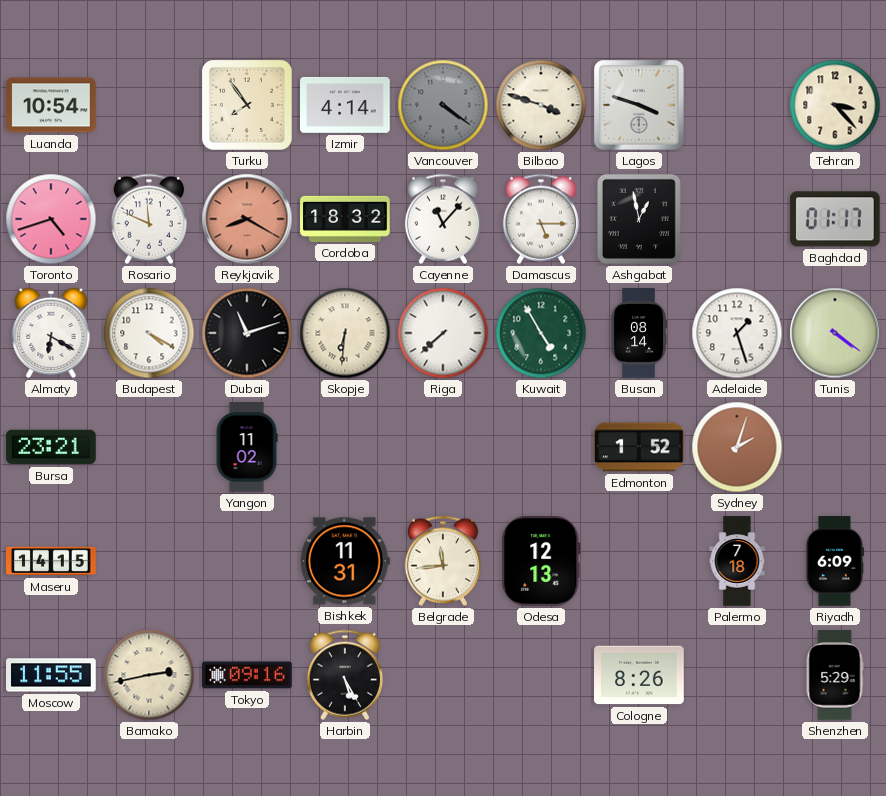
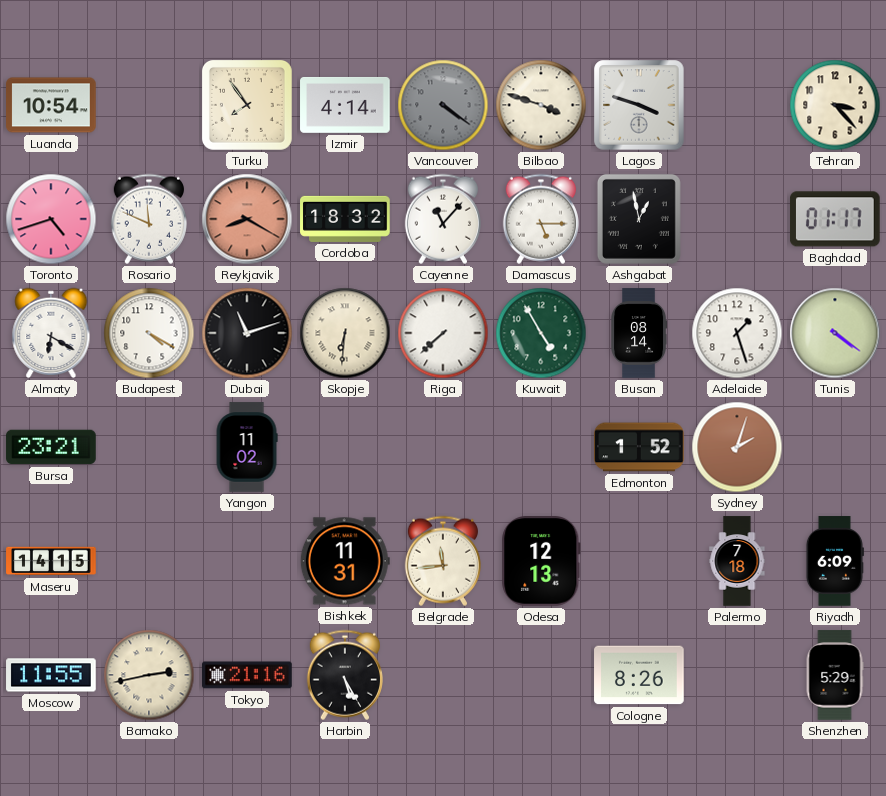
Tokyo: 09:16 -> 21:16 (247, 675)
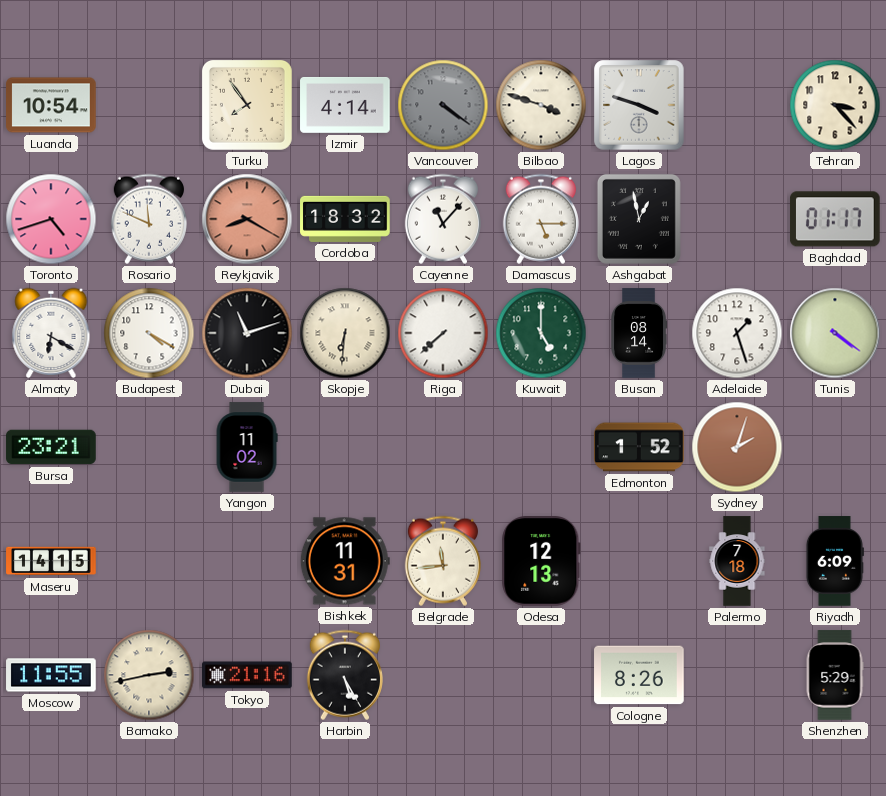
Kuwait: 4:55 -> 5:00 (541, 333)
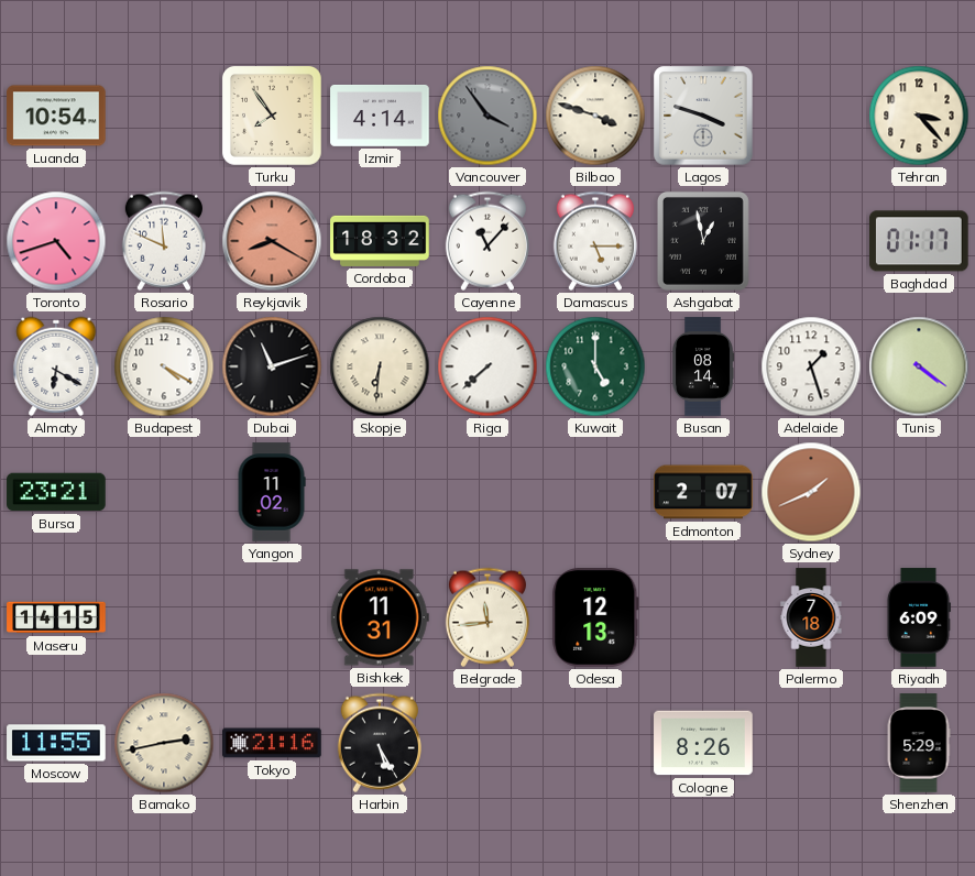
Vancouver: 4:21 -> 3:54 (487, 116)
Edmonton: 1:52 -> 2:07 (703, 492)
Sydney: 2:03 -> 1:41 (811, 492)
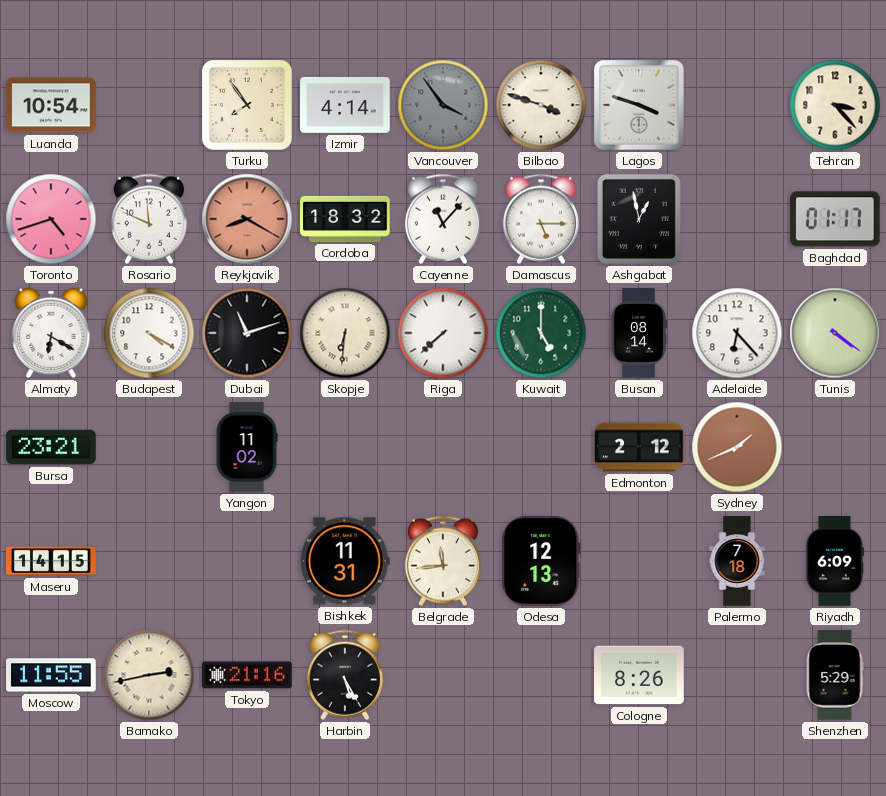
Adelaide: 1:27 -> 6:23 (737, 333)
Edmonton: 2:07 -> 2:12 (639, 447)
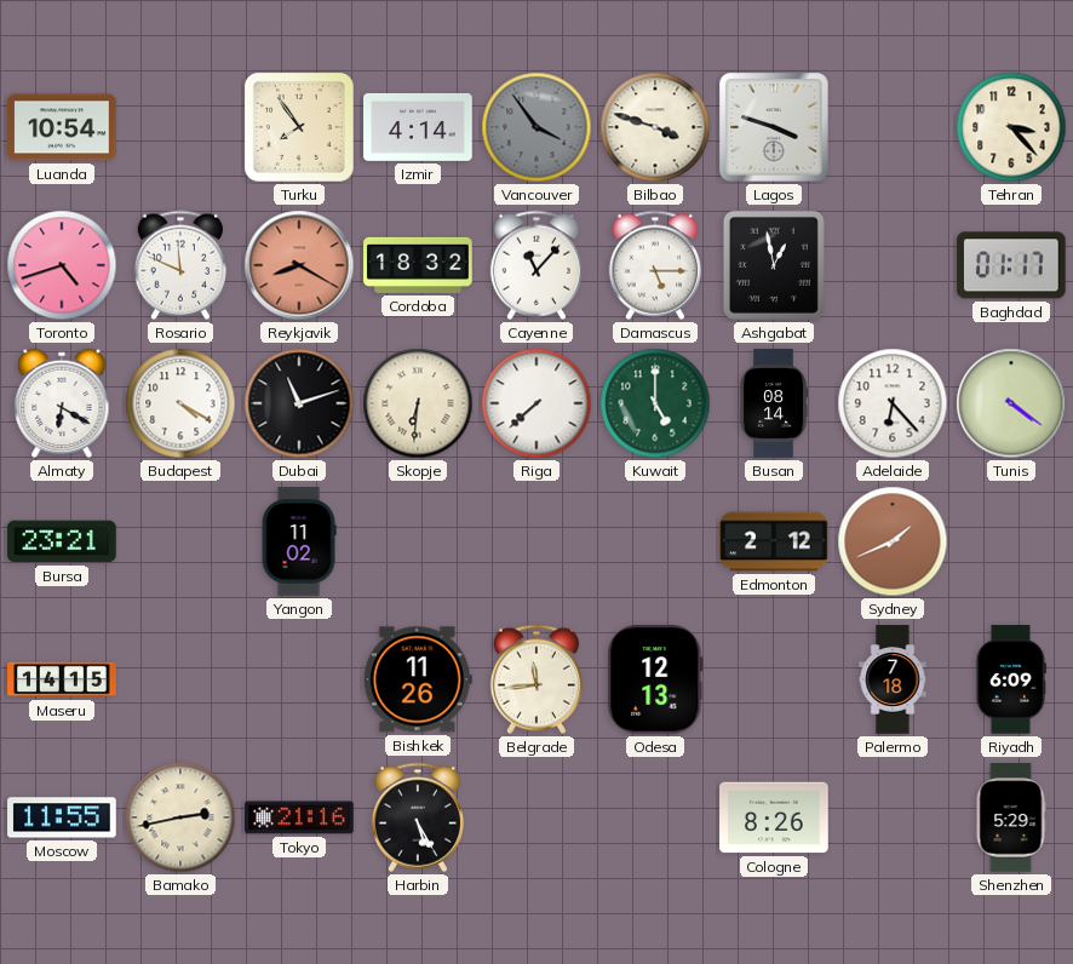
Bishkek: 11:31 -> 11:26 (418, 679)
